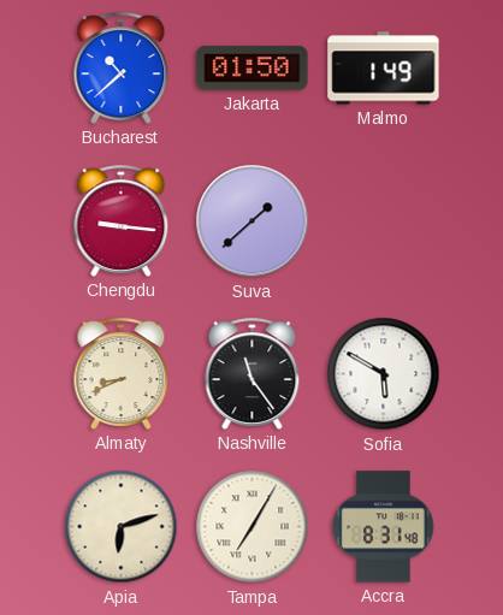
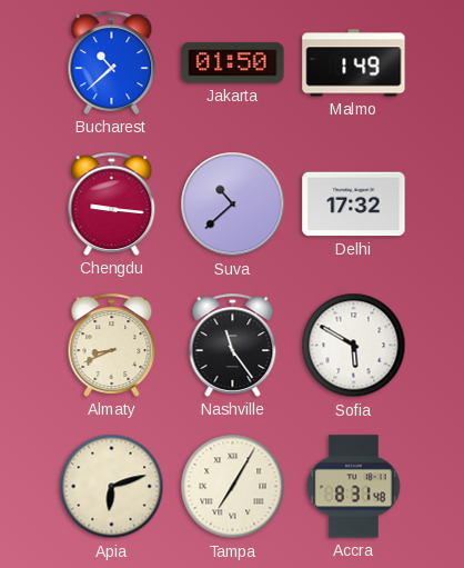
Suva: 1:38 -> 10:38 (233, 205)
Delhi: none -> 17:32 (354, 205)
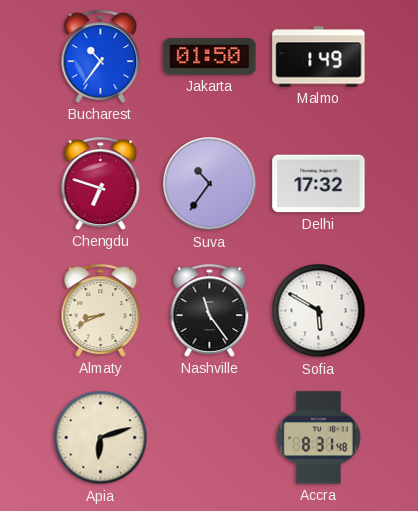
Bucharest: 10:38 -> 10:36 (101, 56)
Chengdu: 9:16 -> 6:48 (101, 183)
Suva: 10:38 -> 10:36 (210, 184)
Tampa: 7:05 -> none (233, 487)
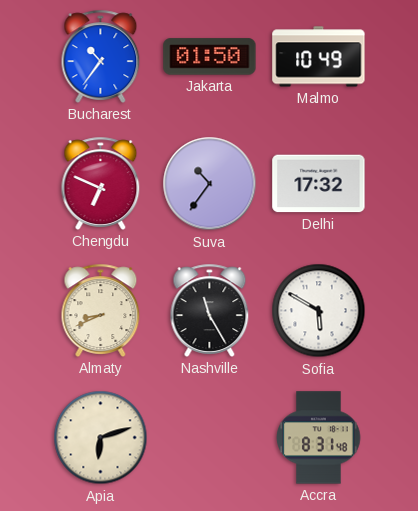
Malmo: 1:49 -> 10:49 (319, 57)
Chengdu: 6:48 -> 6:49 (101, 183)
Nashville: 11:24 -> 11:25 (210, 310)
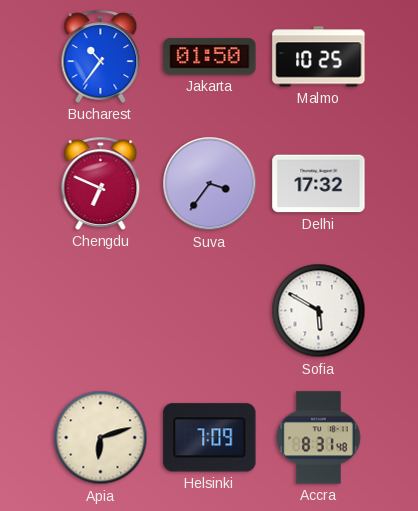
Malmo: 10:49 -> 10:25 (319, 57)
Suva: 10:36 -> 3:36 (210, 184)
Almaty: 8:41 -> none (101, 310)
Nashville: 11:25 -> none (210, 310)
Helsinki: none -> 7:09 (210, 438)
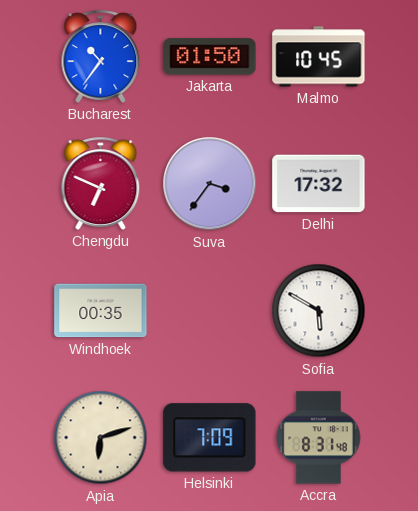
Malmo: 10:25 -> 10:45 (319, 57)
Windhoek: none -> 00:35 (101, 311)
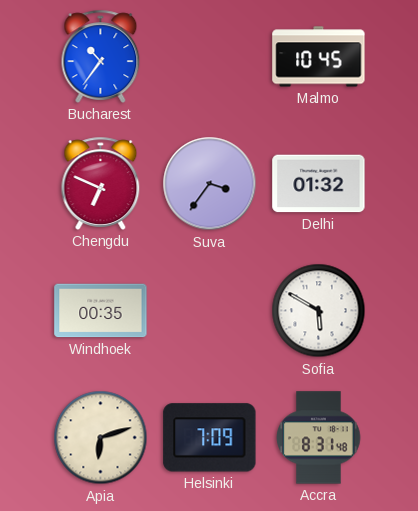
Jakarta: 01:50 -> none (210, 57)
Delhi: 17:32 -> 01:32 (319, 184)
